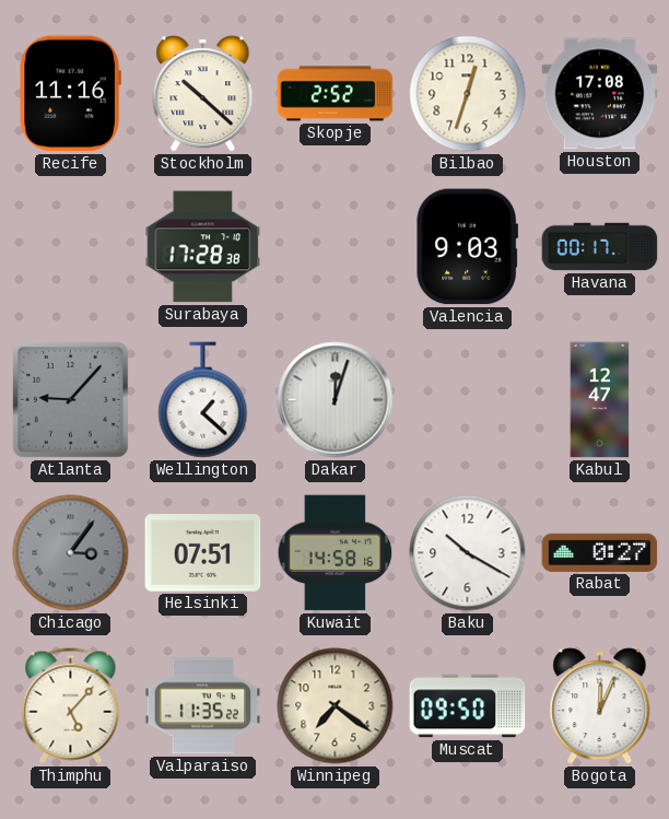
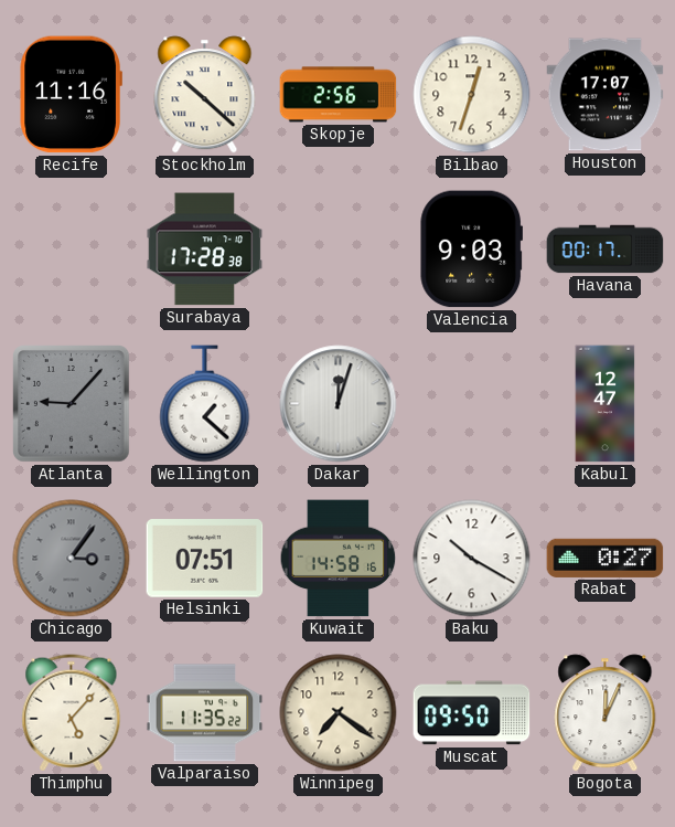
Skopje: 2:52 -> 2:56 (339, 95)
Houston: 17:08 -> 17:07 (606, 95)
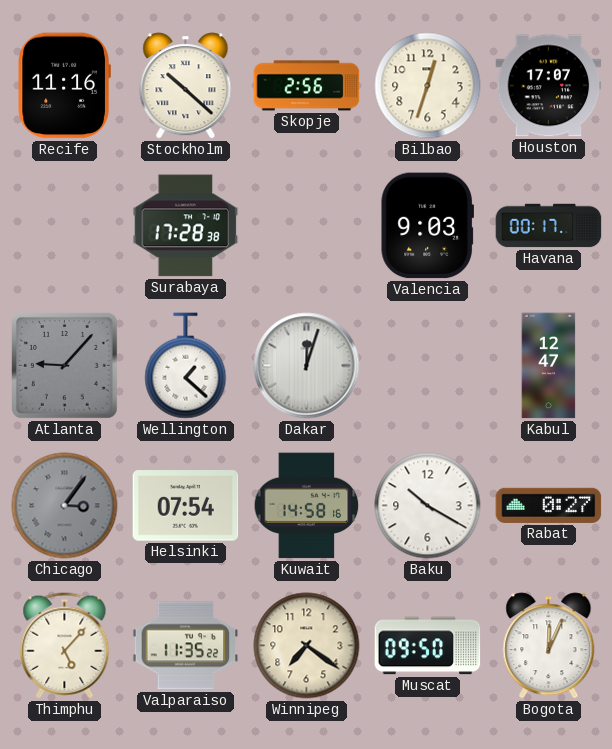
Helsinki: 07:51 -> 07:54 (186, 506)
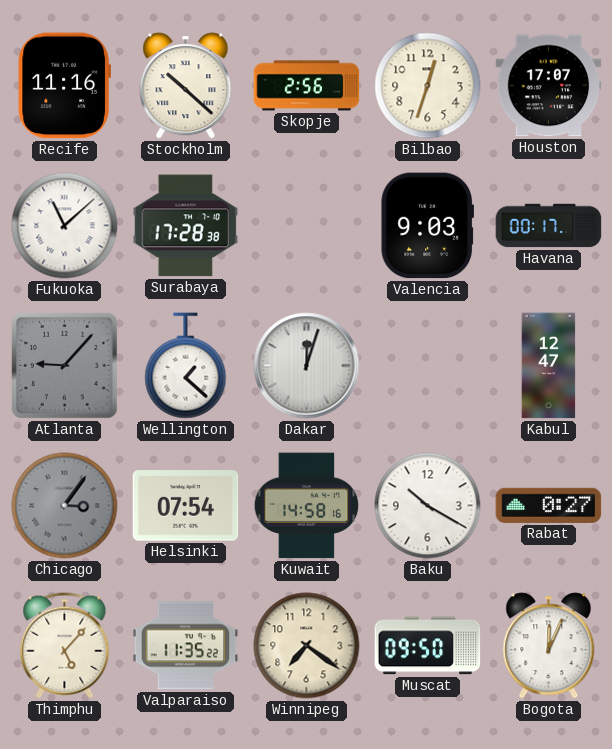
Fukuoka: none -> 11:08 (65, 226)
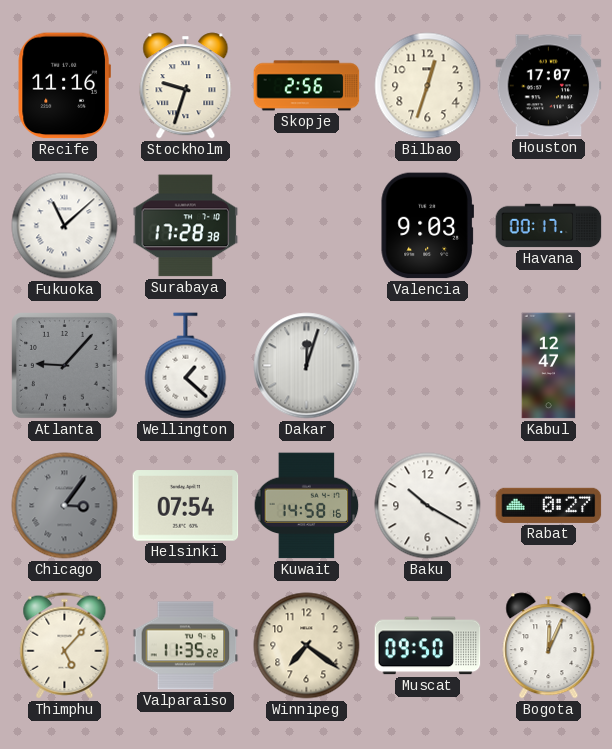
Stockholm: 10:22 -> 9:33 (186, 86)
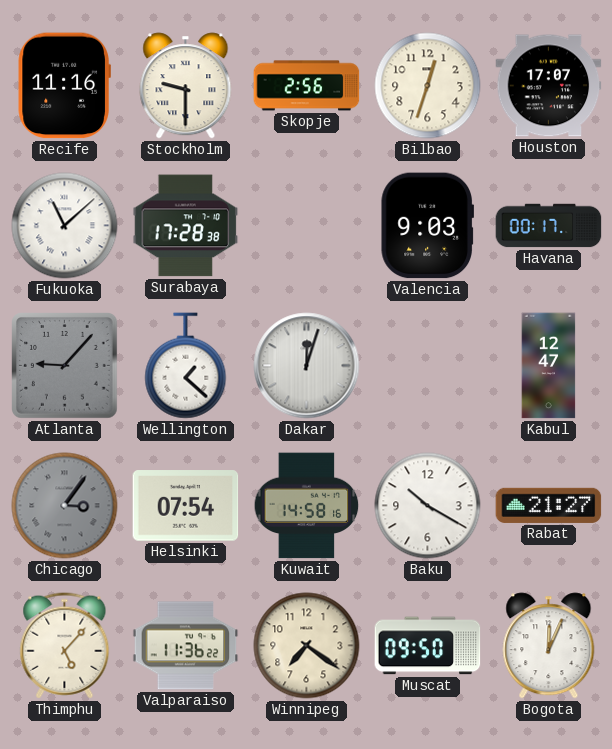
Stockholm: 9:33 -> 9:30 (186, 86)
Rabat: 0:27 -> 21:27 (549, 505)
Valparaiso: 11:35 -> 11:36 (186, 646)
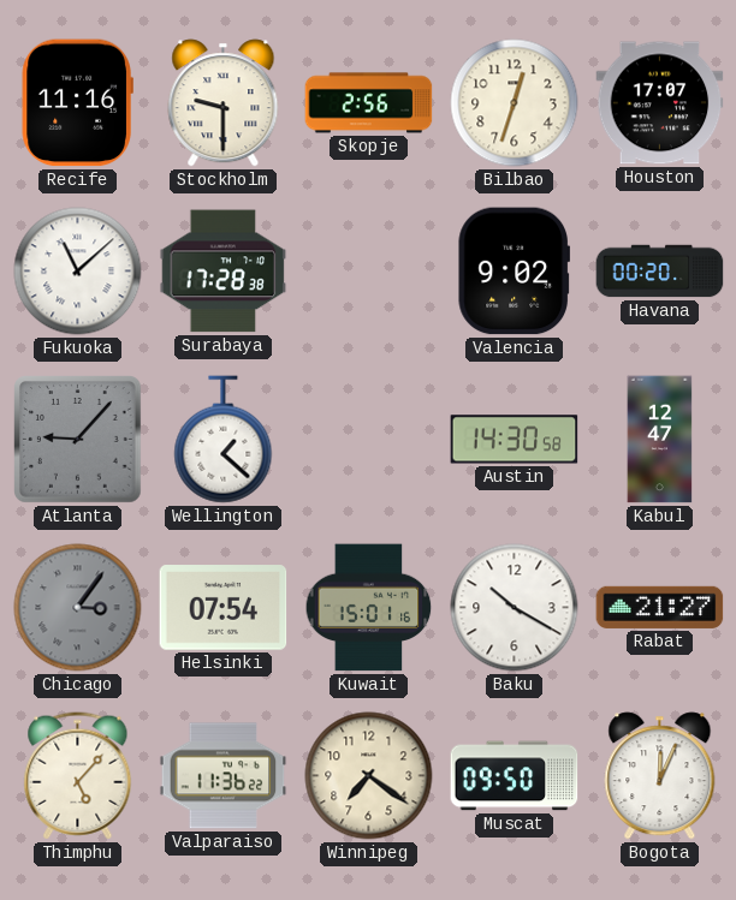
Valencia: 9:03 -> 9:02 (514, 272)
Havana: 00:17 -> 00:20 (660, 272)
Dakar: 12:03 -> none (307, 366)
Austin: none -> 14:30 (515, 440)
Kuwait: 14:58 -> 15:01 (369, 608)
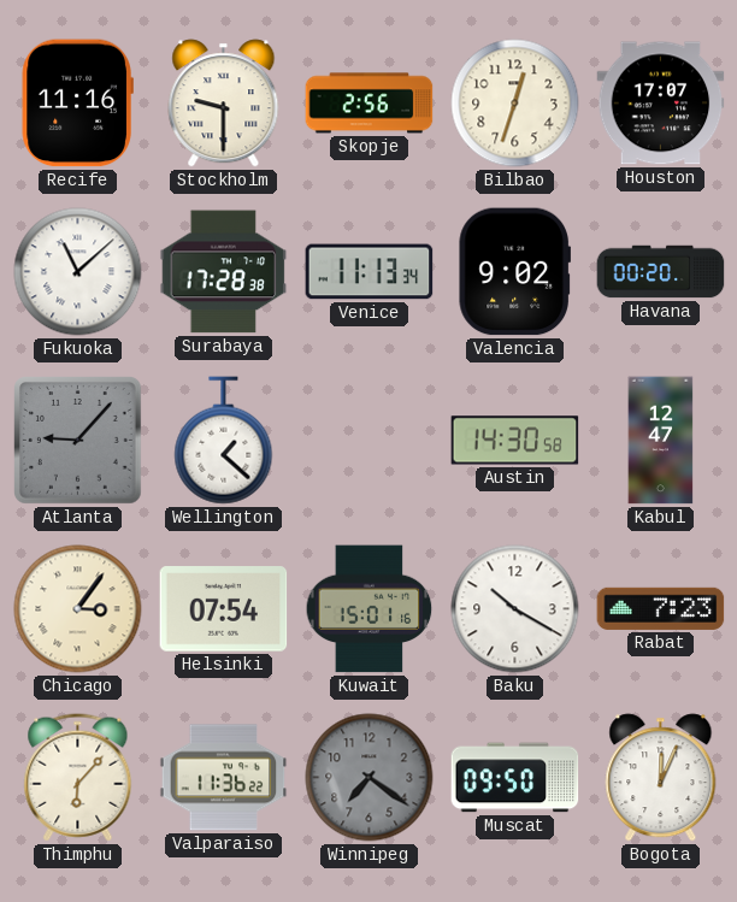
Venice: none -> 11:13 (370, 272)
Chicago dial: grey -> cream (78, 609)
Rabat: 21:27 -> 7:23 (661, 608)
Thimphu: 5:07 -> 6:07 (78, 778)
Winnipeg dial: cream -> grey (370, 778)
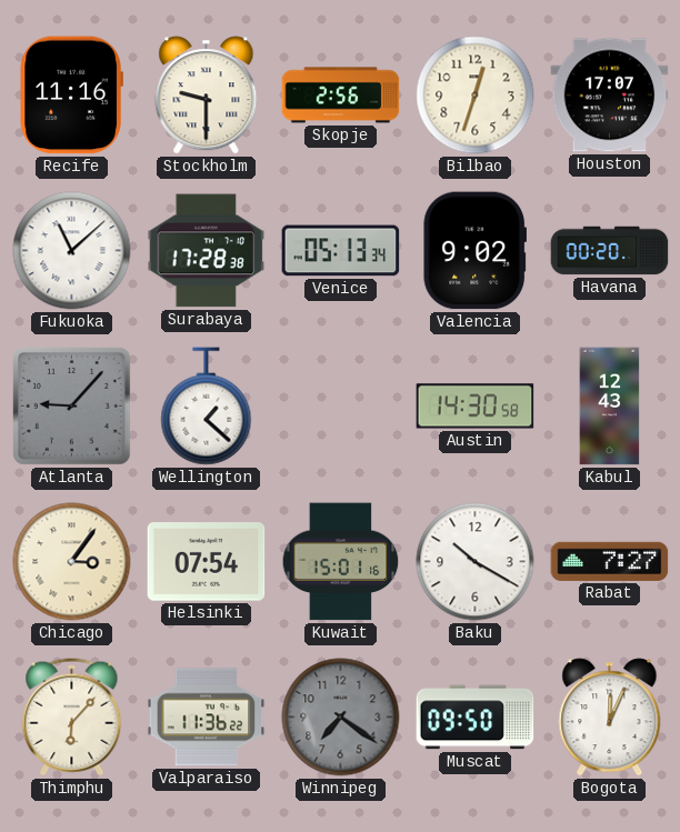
Venice: 11:13 -> 05:13 (341, 251)
Kabul: 12:47 -> 12:43 (610, 407)
Rabat: 7:23 -> 7:27 (610, 561)
